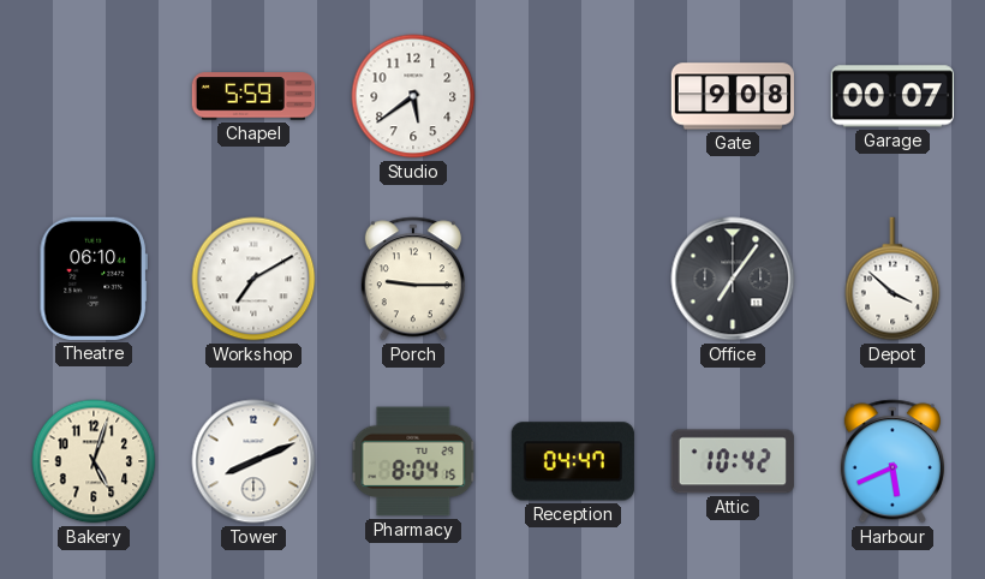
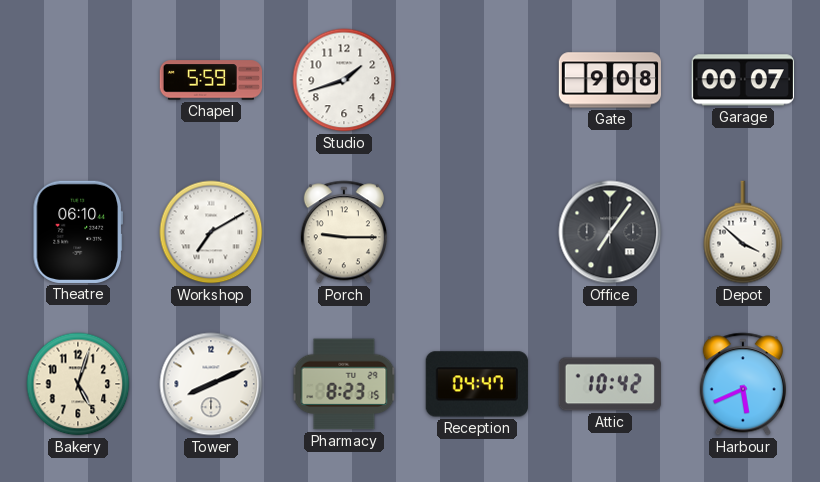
Studio: 5:39 -> 1:42 (344, 80)
Pharmacy: 8:04 -> 8:23 (344, 384)
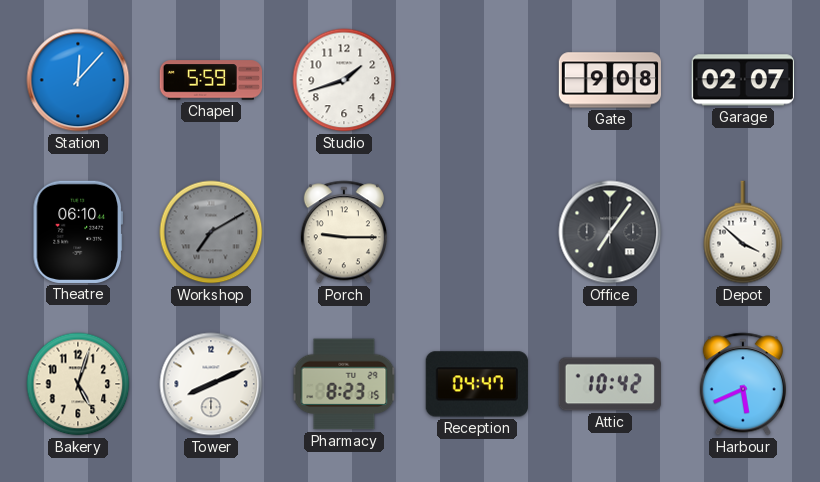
Station: none -> 12:07 (78, 80)
Garage: 00:07 -> 02:07 (743, 80)
Workshop dial: white -> grey (211, 232)
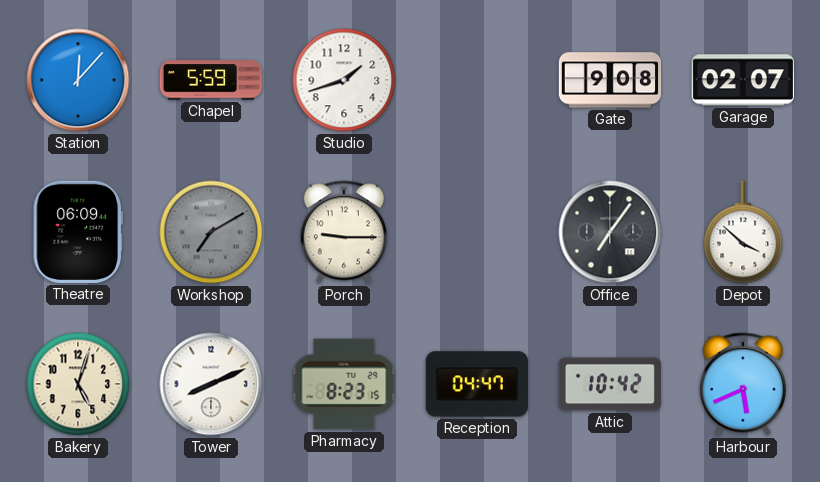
Theatre: 06:10 -> 06:09 (78, 232)
